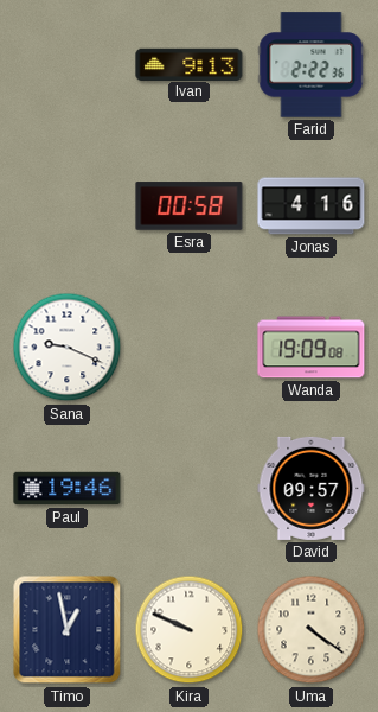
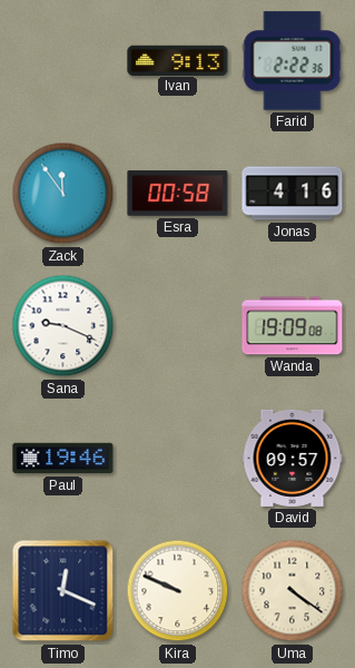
Zack: none -> 11:54 (63, 194)
Timo: 12:58 -> 12:19 (63, 591)
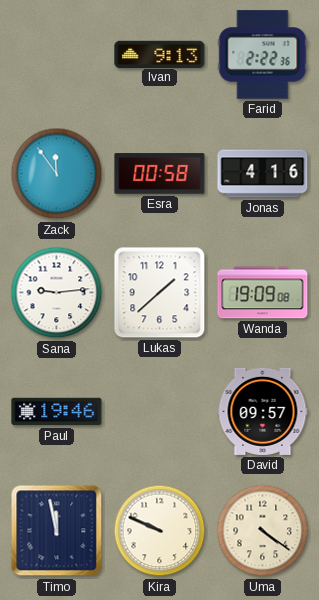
Sana: 9:19 -> 9:14 (57, 293)
Lukas: none -> 1:38 (160, 293)
Timo: 12:19 -> 11:58 (57, 531)
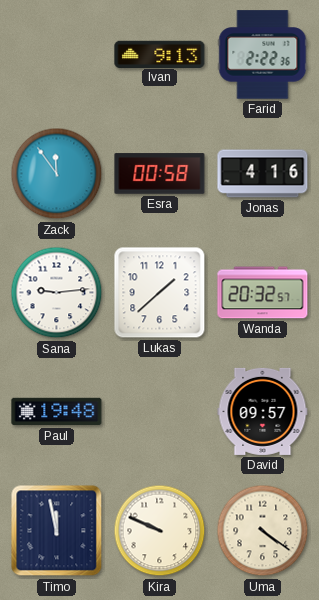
Wanda: 19:09 -> 20:32 (263, 293)
Paul: 19:46 -> 19:48 (57, 412)
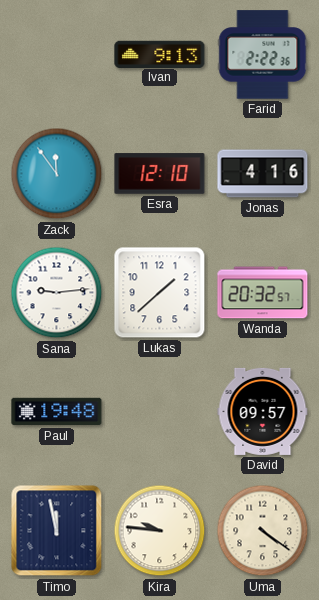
Esra: 00:58 -> 12:10 (160, 174)
Kira: 9:49 -> 9:46 (160, 531)
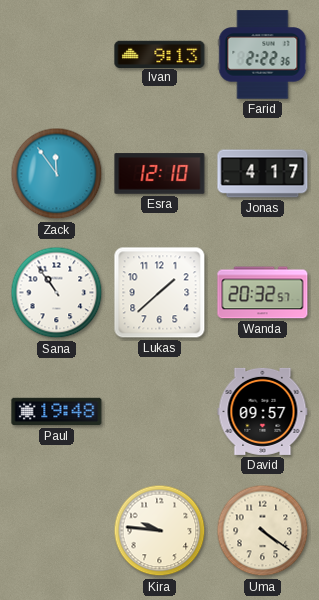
Jonas: 4:16 -> 4:17 (263, 174)
Sana: 9:14 -> 10:54 (57, 293)
Timo: 11:58 -> none (57, 531)
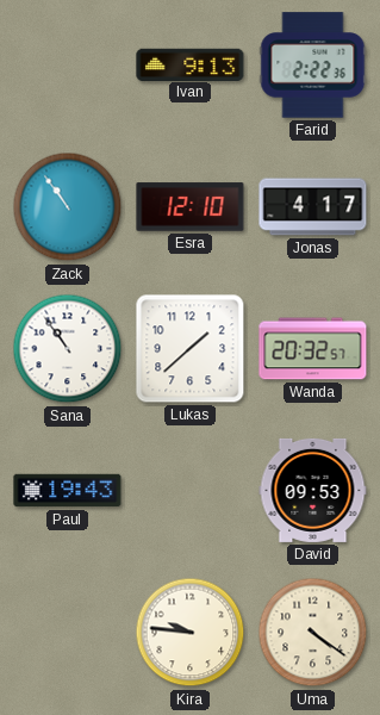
Zack: 11:54 -> 10:54 (68, 207)
Paul: 19:48 -> 19:43 (68, 491)
David: 09:57 -> 09:53 (313, 490)
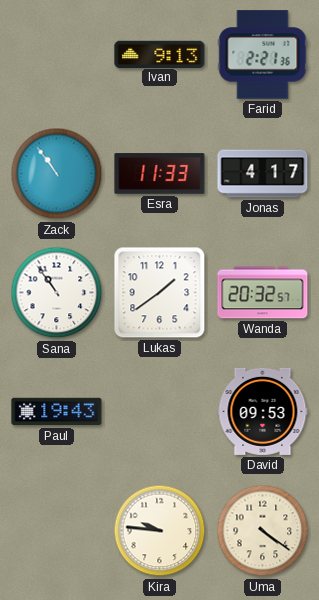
Farid: 2:22 -> 2:21 (263, 55)
Esra: 12:10 -> 11:33 (160, 174)
Lukas: 1:38 -> 1:39 (160, 293)
